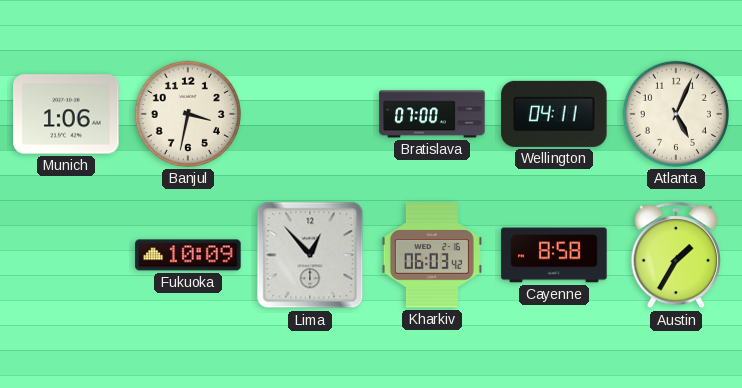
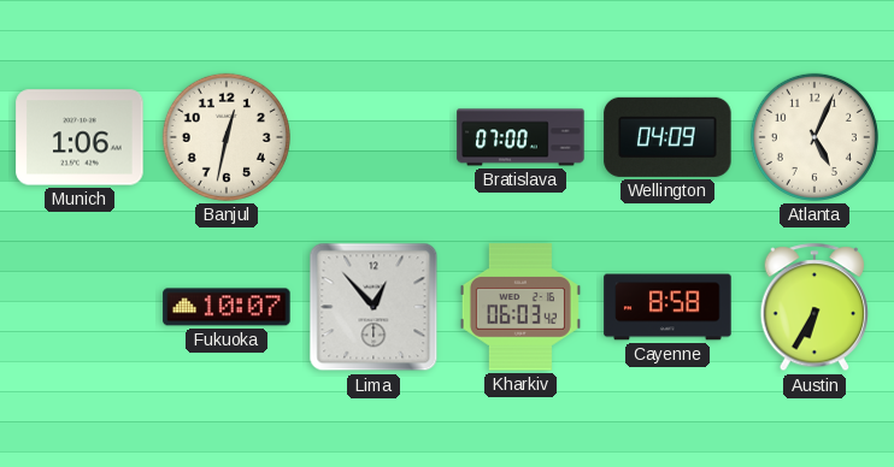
Banjul: 3:32 -> 12:32 (227, 137)
Wellington: 04:11 -> 04:09 (667, 137)
Fukuoka: 10:09 -> 10:07 (227, 307)
Austin: 1:35 -> 6:35 (814, 308)
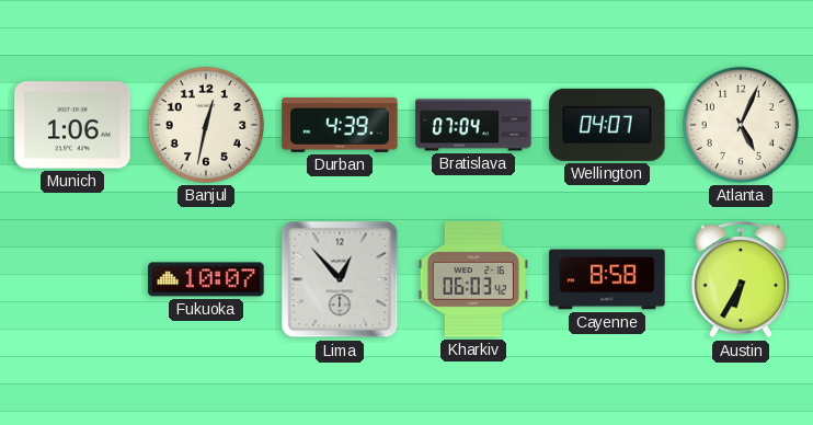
Durban: none -> 4:39 (340, 125)
Bratislava: 07:00 -> 07:04 (473, 125)
Wellington: 04:09 -> 04:07 (607, 125)
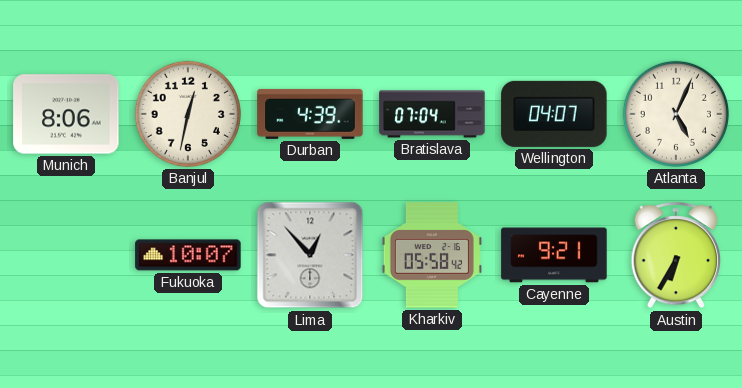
Munich: 1:06 -> 8:06 (66, 114)
Kharkiv: 06:03 -> 05:58 (432, 255)
Cayenne: 8:58 -> 9:21 (554, 255)
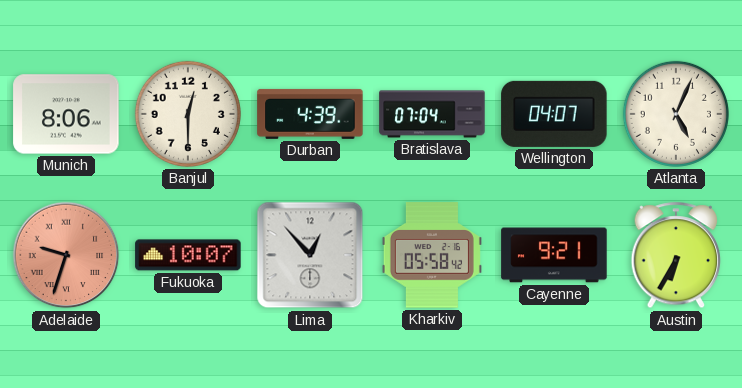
Banjul: 12:32 -> 12:30 (188, 114)
Adelaide: none -> 9:33 (66, 255)
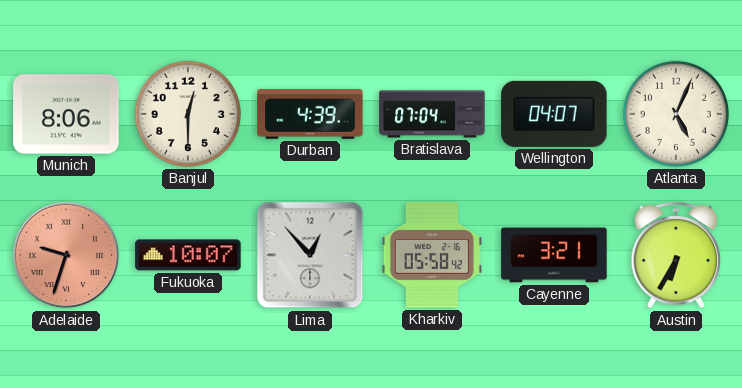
Cayenne: 9:21 -> 3:21 (554, 255)
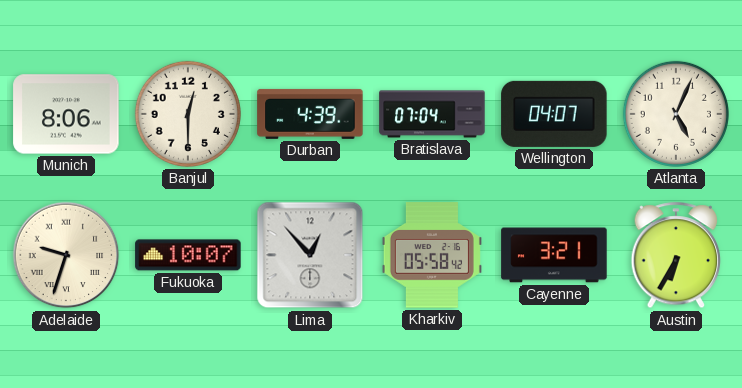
Adelaide dial: salmon -> cream (66, 255)
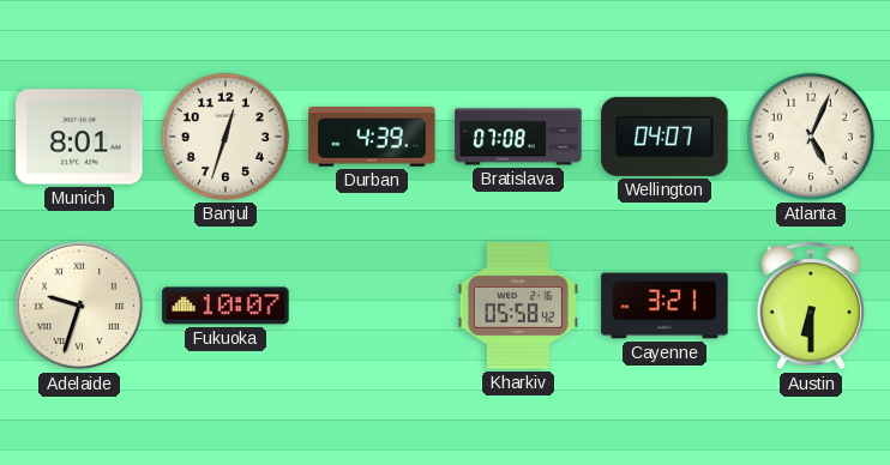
Munich: 8:06 -> 8:01 (79, 137)
Banjul: 12:30 -> 12:33 (225, 137)
Bratislava: 07:04 -> 07:08 (518, 137)
Lima: 12:53 -> none (310, 255)
Austin: 6:35 -> 6:30 (811, 307)
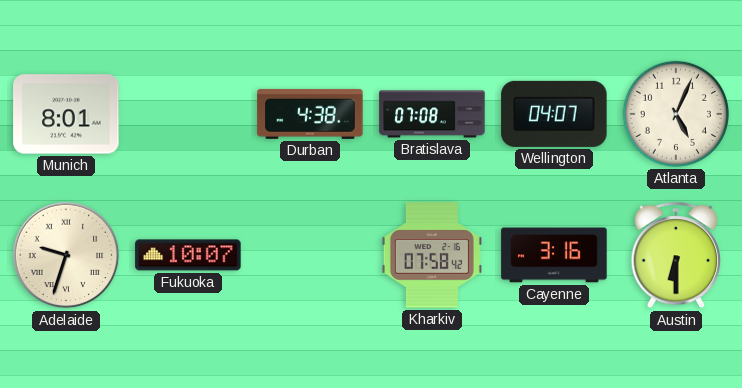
Banjul: 12:33 -> none (225, 137)
Durban: 4:39 -> 4:38 (310, 114)
Kharkiv: 05:58 -> 07:58 (432, 255)
Cayenne: 3:21 -> 3:16 (554, 255)
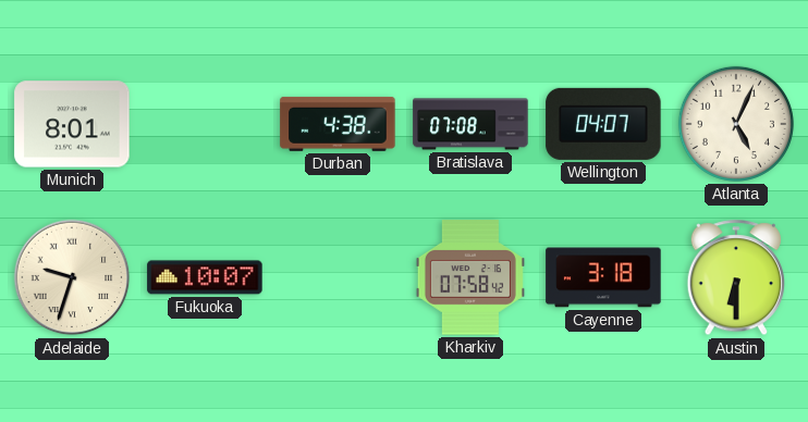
Cayenne: 3:16 -> 3:18 (603, 277)
